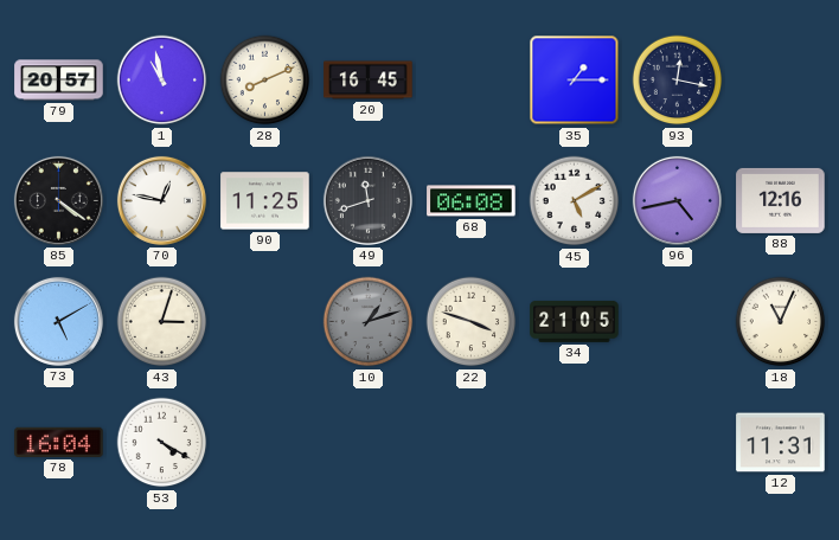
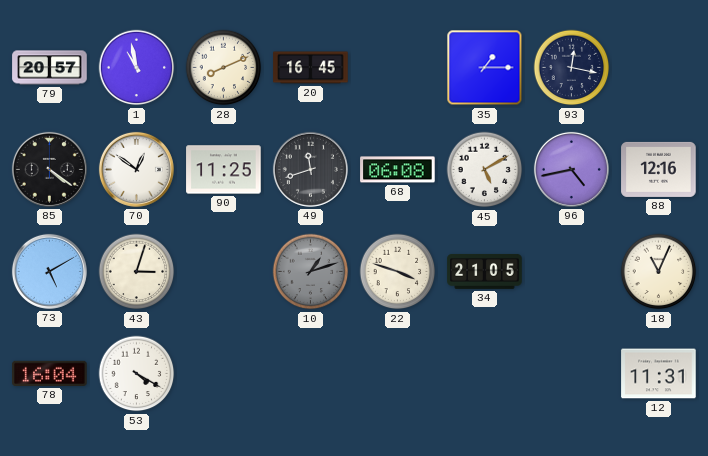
70: 12:47 -> 12:51 (136, 169)
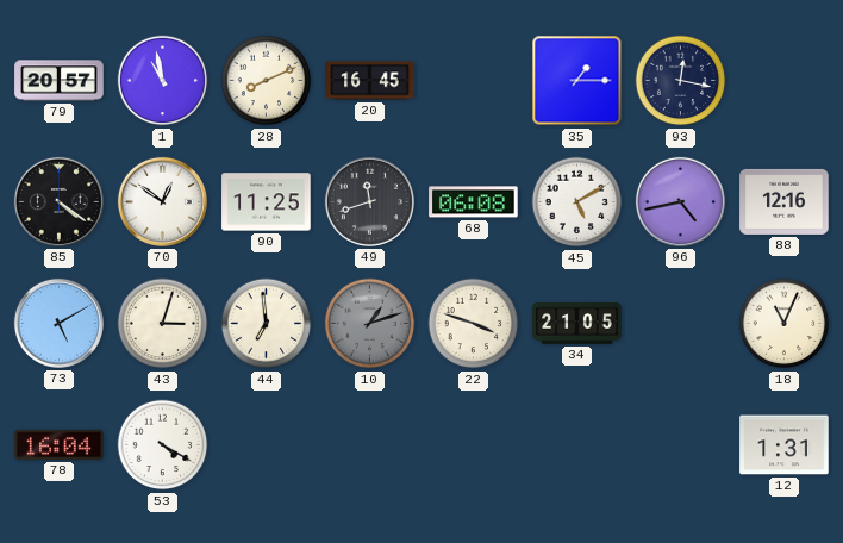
44: none -> 6:59 (267, 324)
12: 11:31 -> 1:31 (785, 445)
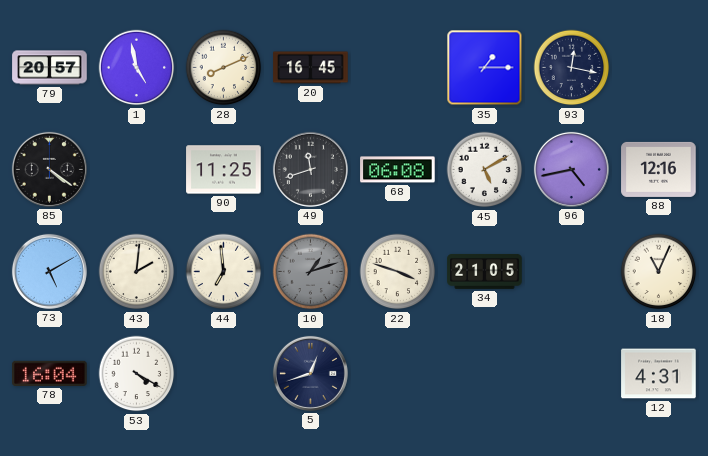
1: 10:58 -> 4:58 (137, 68)
70: 12:51 -> none (162, 201)
43: 3:03 -> 2:01 (137, 272)
5: none -> 12:42 (310, 373)
12: 1:31 -> 4:31 (659, 374)
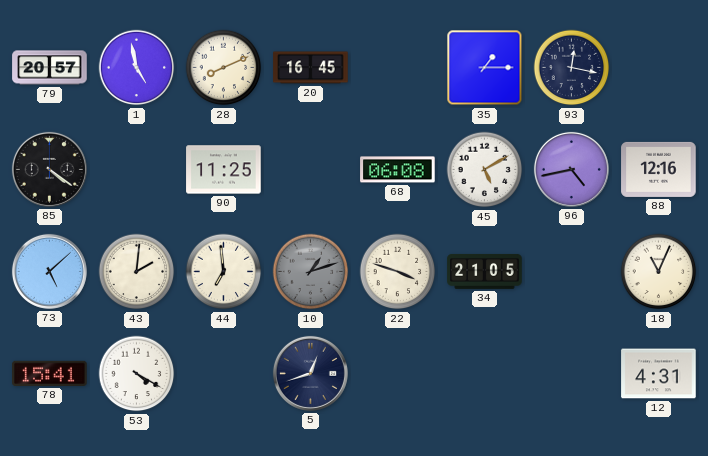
49: 11:42 -> none (310, 169)
73: 5:10 -> 5:08 (49, 271)
78: 16:04 -> 15:41 (50, 373)
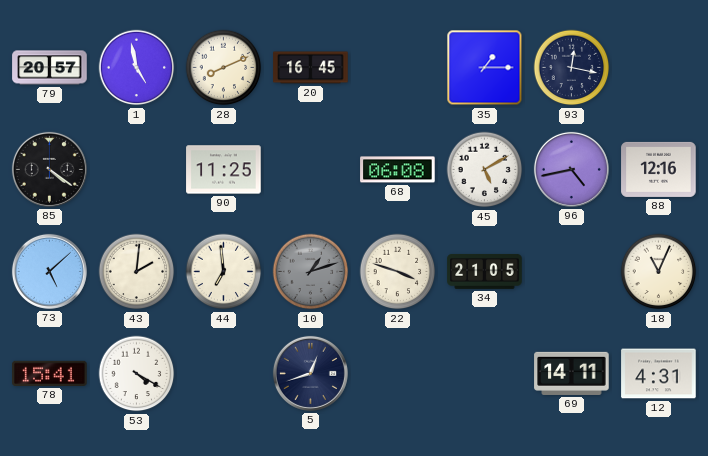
69: none -> 14:11 (572, 373)
